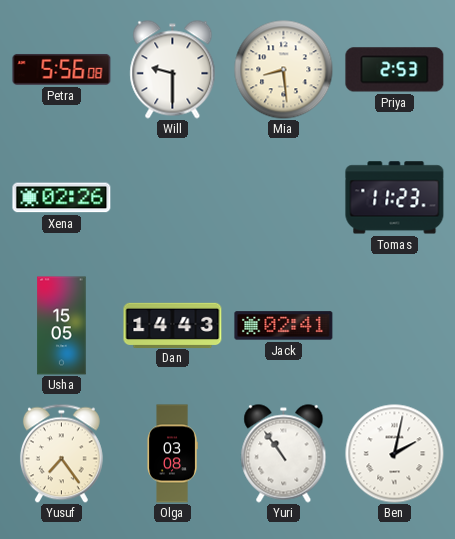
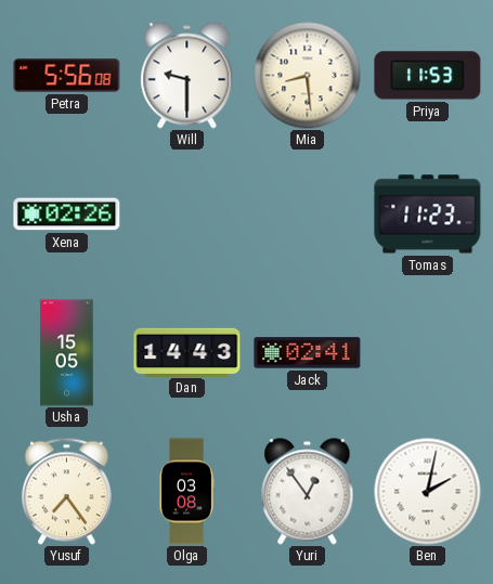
Priya: 2:53 -> 11:53 (428, 76)
Yuri: 10:54 -> 12:54 (308, 492)
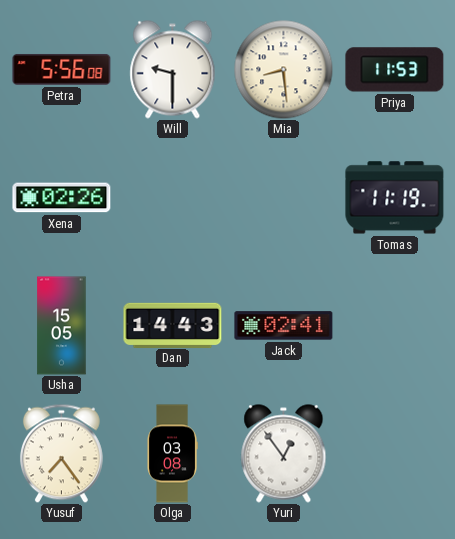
Tomas: 11:23 -> 11:19 (395, 198)
Ben: 2:02 -> none (428, 492)
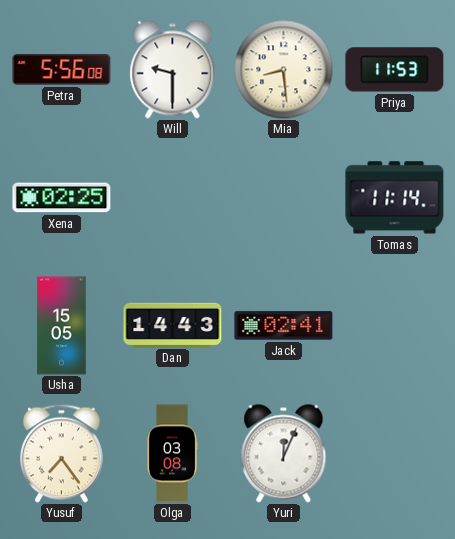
Xena: 02:26 -> 02:25 (62, 198)
Tomas: 11:19 -> 11:14 (395, 198)
Yuri: 12:54 -> 12:04 (284, 454)
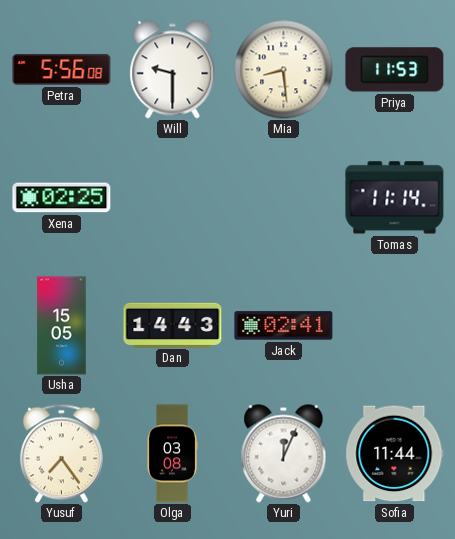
Sofia: none -> 11:44 (395, 454)
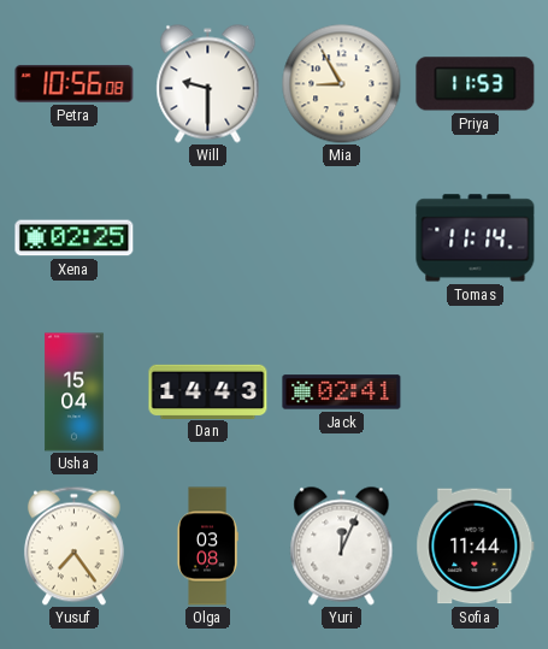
Petra: 5:56 -> 10:56 (75, 84)
Mia: 8:29 -> 8:55 (342, 84)
Usha: 15:05 -> 15:04 (75, 393)
